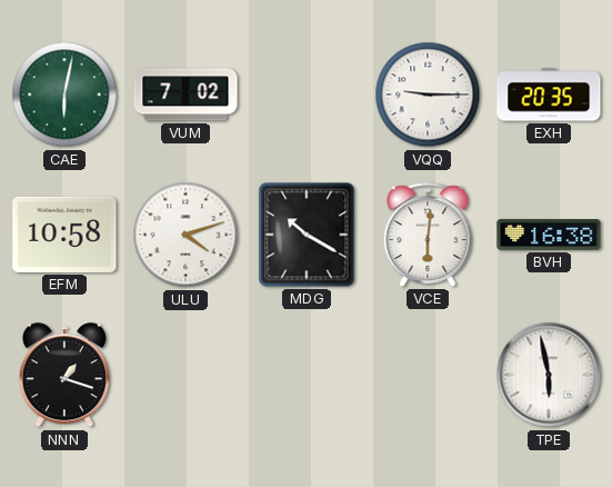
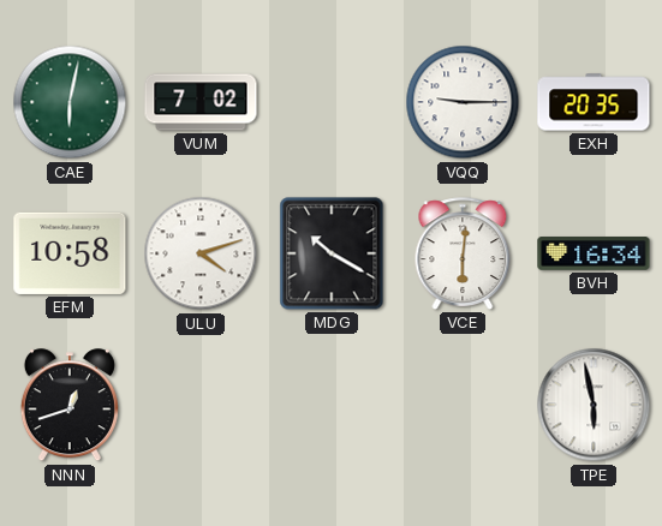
BVH: 16:38 -> 16:34 (594, 253)
NNN: 1:18 -> 12:42 (70, 406)
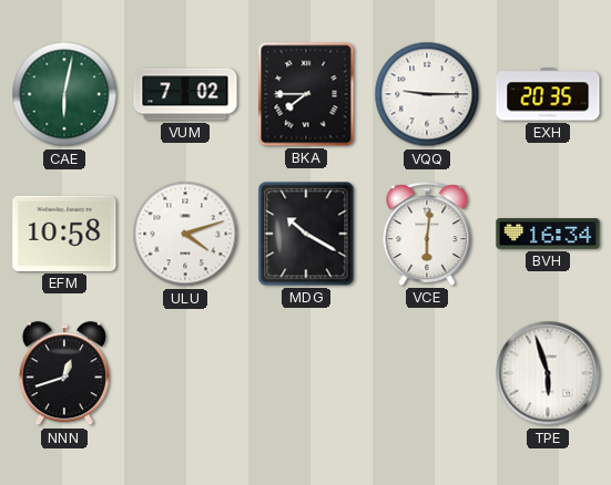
BKA: none -> 7:45 (306, 94)
TPE: 5:58 -> 5:57 (548, 373)
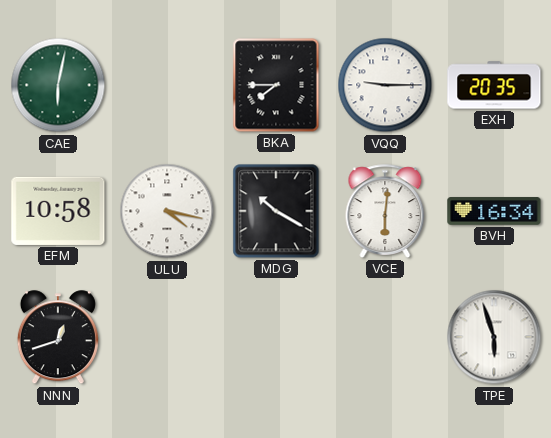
VUM: 7:02 -> none (185, 94)
ULU: 4:12 -> 4:17 (167, 211)
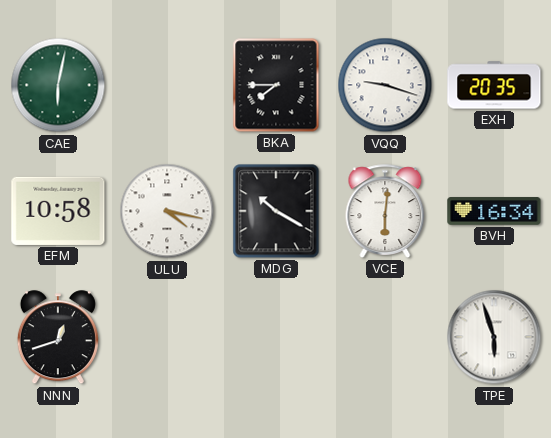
VQQ: 9:15 -> 9:18 (385, 85)
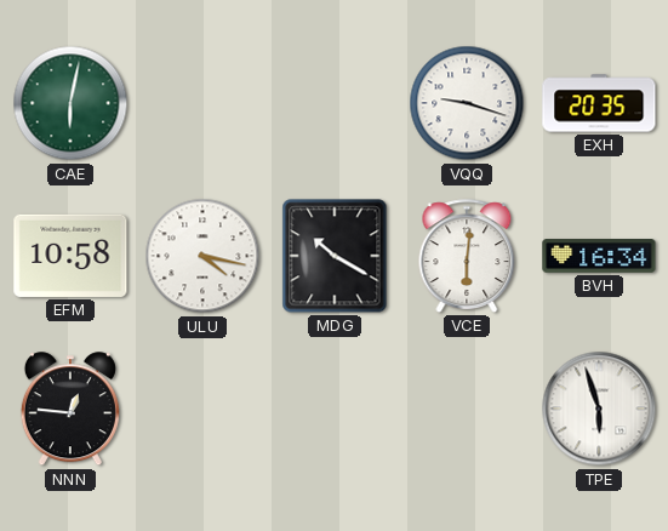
BKA: 7:45 -> none (276, 85)
NNN: 12:42 -> 12:46 (70, 410)
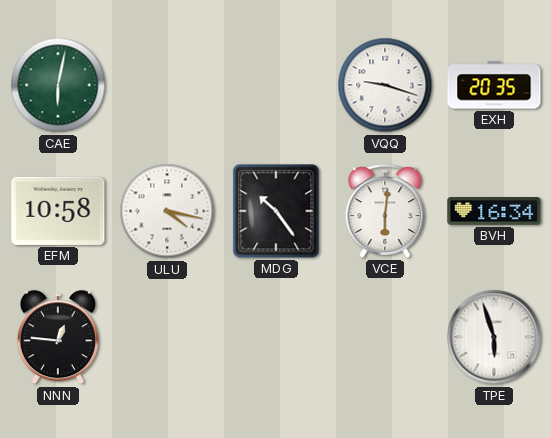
MDG: 10:20 -> 10:24 (276, 211)
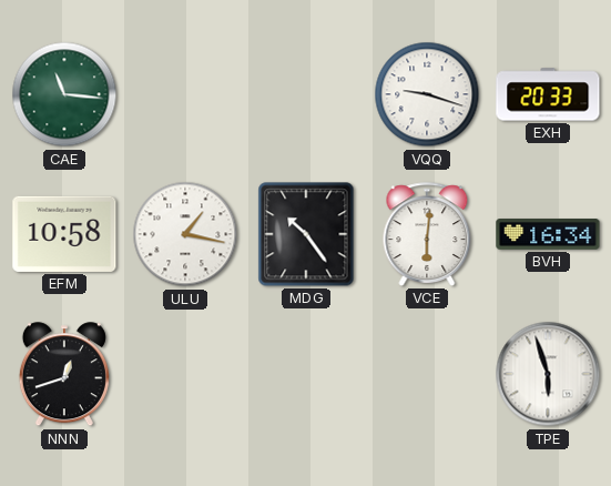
CAE: 6:02 -> 11:16 (64, 94)
EXH: 20:35 -> 20:33 (548, 94)
ULU: 4:17 -> 1:17 (185, 234)
NNN: 12:46 -> 12:42 (64, 375)
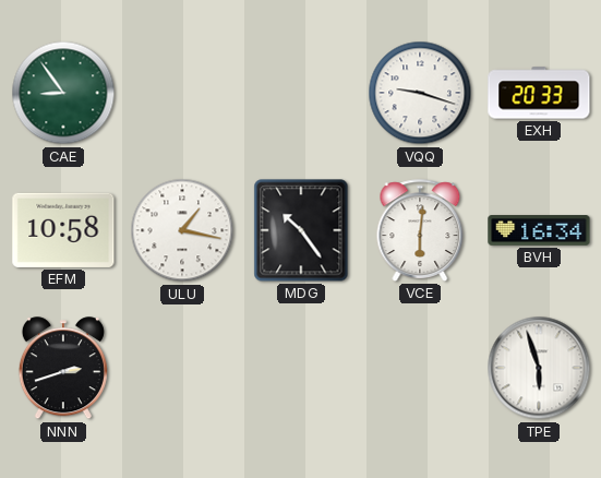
CAE: 11:16 -> 8:54 (63, 93)
NNN: 12:42 -> 2:42 (63, 369)
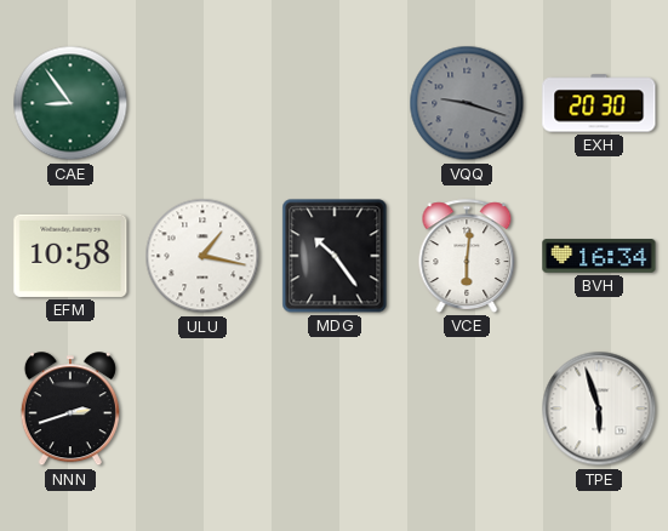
VQQ dial: white -> grey (467, 103)
EXH: 20:33 -> 20:30 (599, 103)
